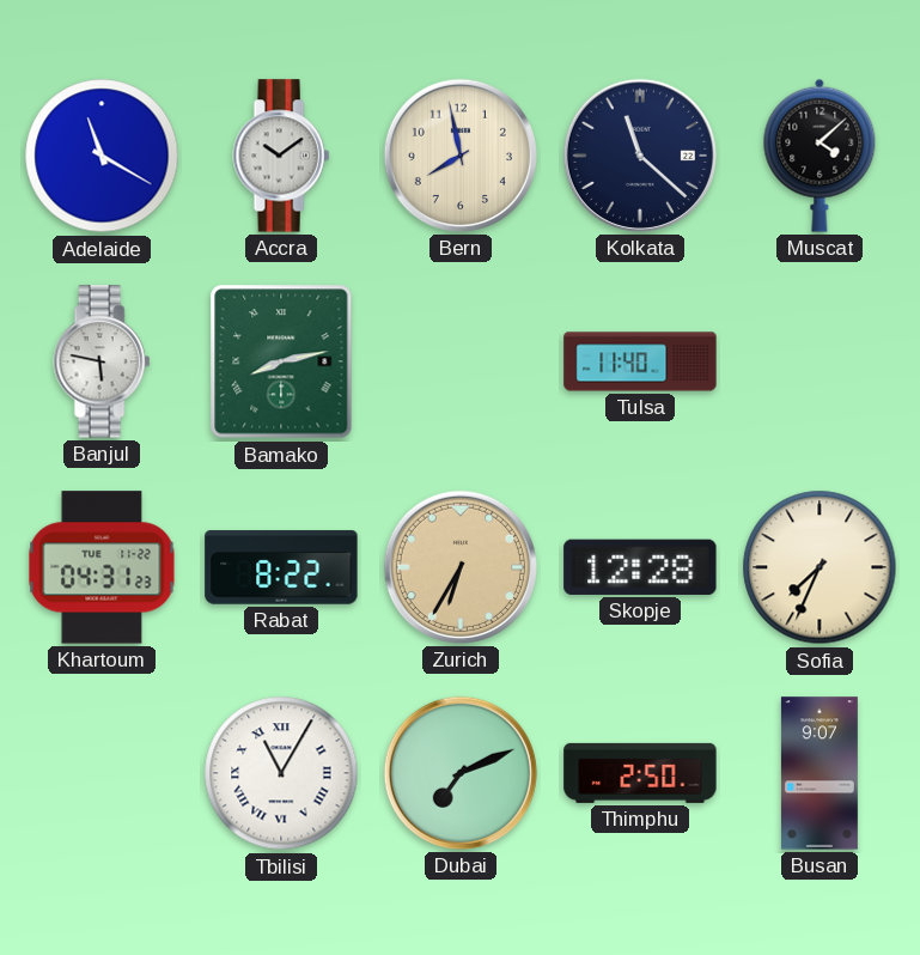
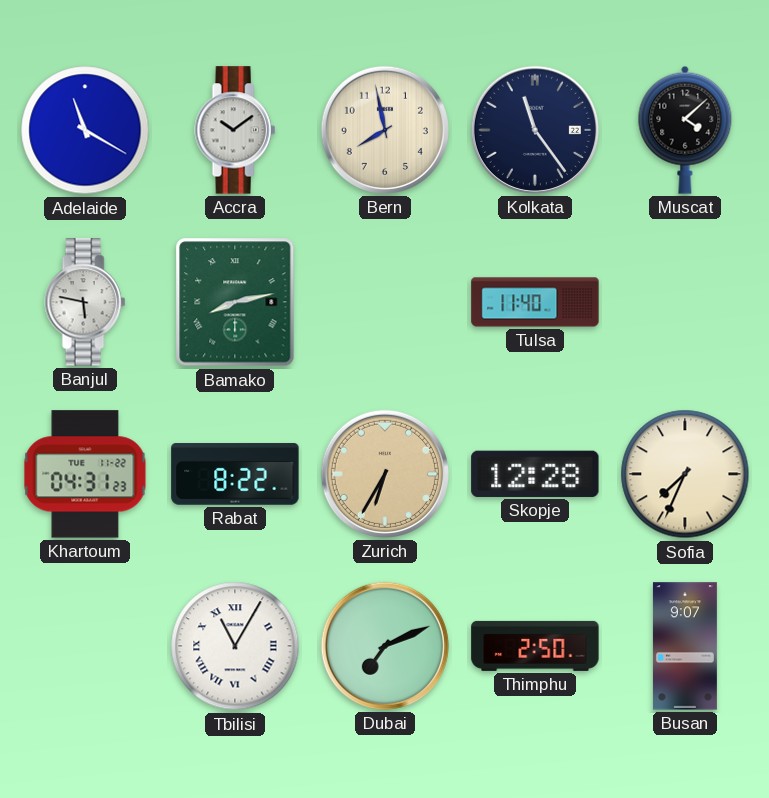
Kolkata: 11:22 -> 11:24 (535, 130)
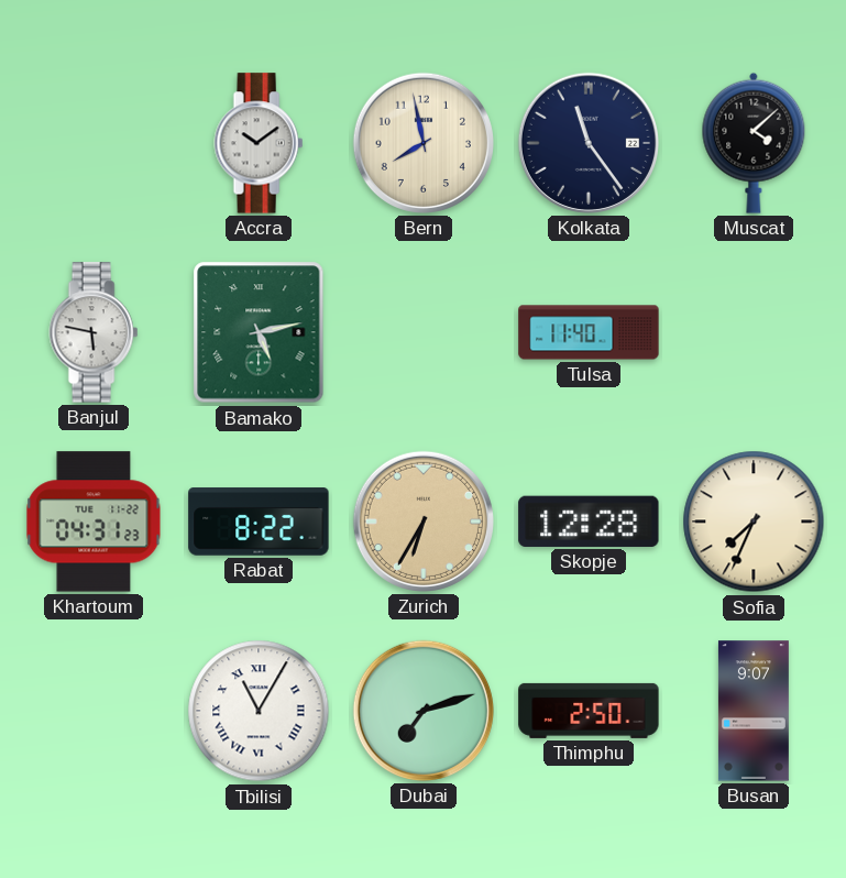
Adelaide: 11:20 -> none (85, 130)
Bamako: 8:13 -> 5:13 (259, 332)
Dubai: 7:11 -> 7:12 (424, 711)
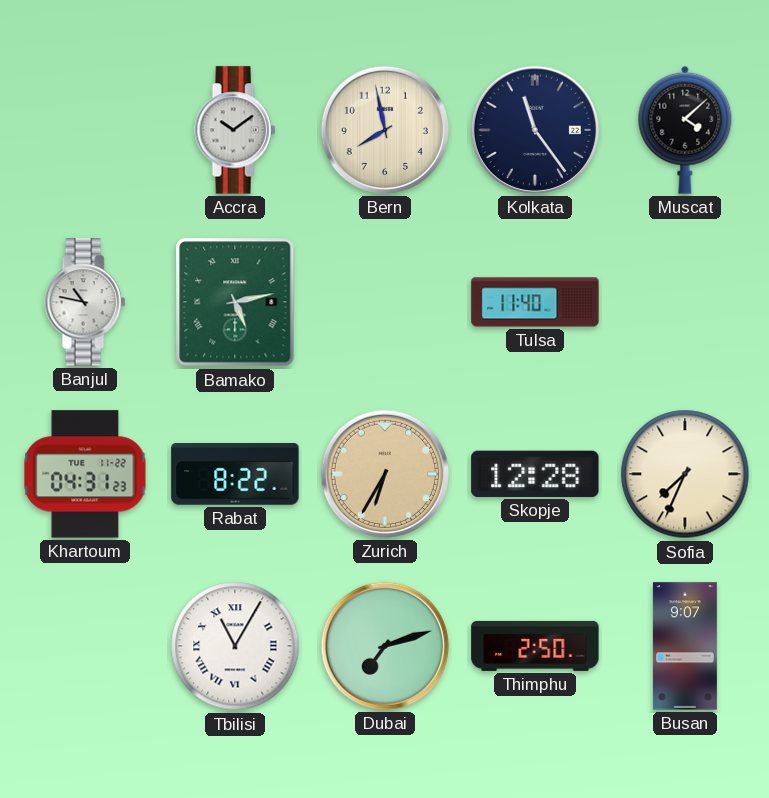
Banjul: 5:47 -> 10:47 (85, 302)
